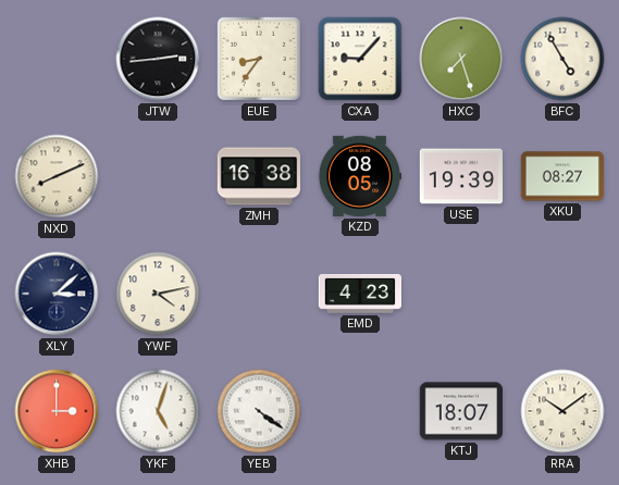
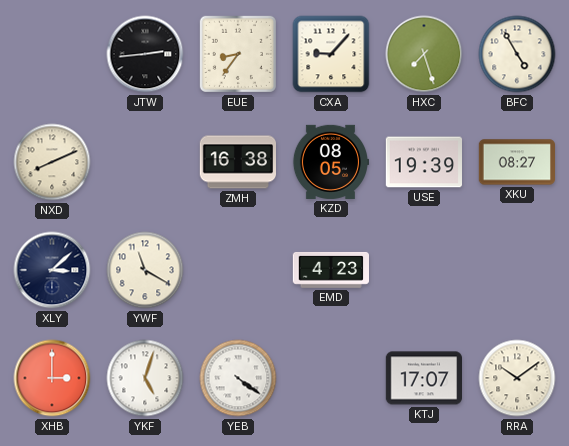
YWF: 4:13 -> 11:20 (145, 270)
KTJ: 18:07 -> 17:07 (423, 378)
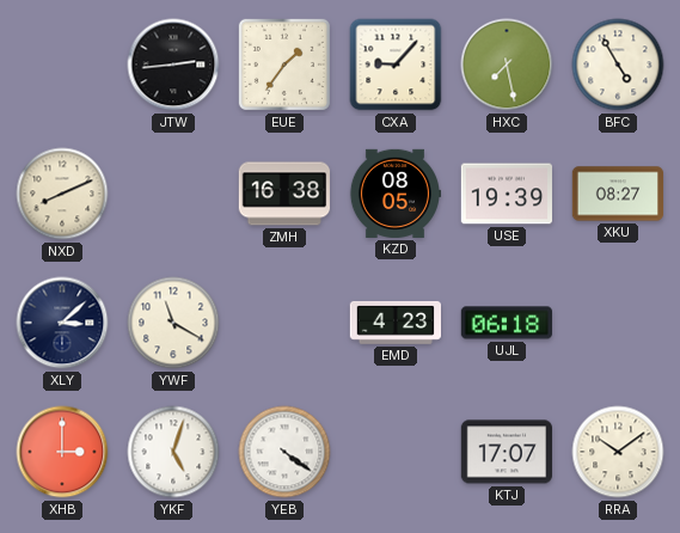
EUE: 8:36 -> 1:36 (284, 65)
HXC: 7:27 -> 7:28 (507, 65)
UJL: none -> 06:18 (506, 323)
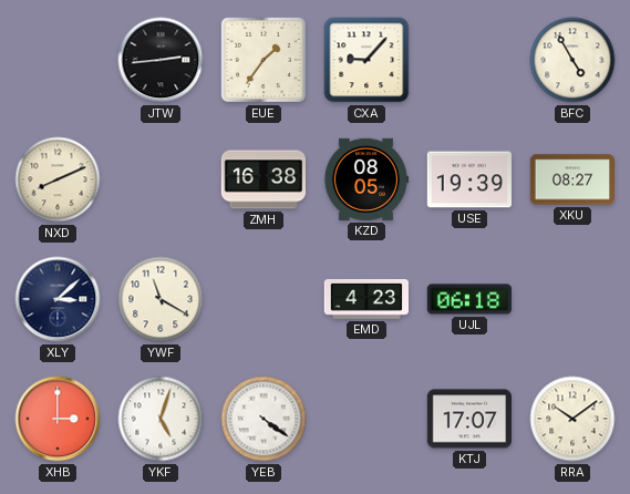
HXC: 7:28 -> none (507, 65)
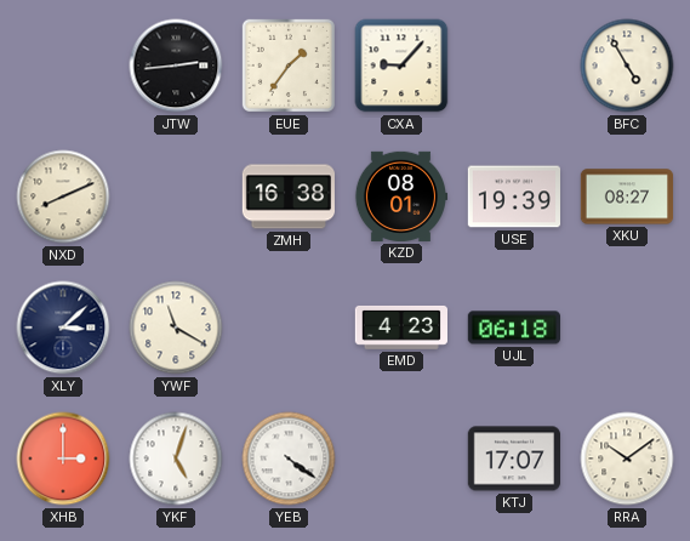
KZD: 08:05 -> 08:01 (400, 197)
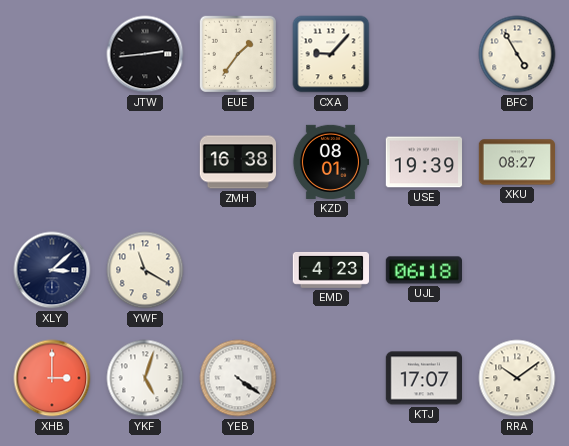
NXD: 8:11 -> none (63, 197)
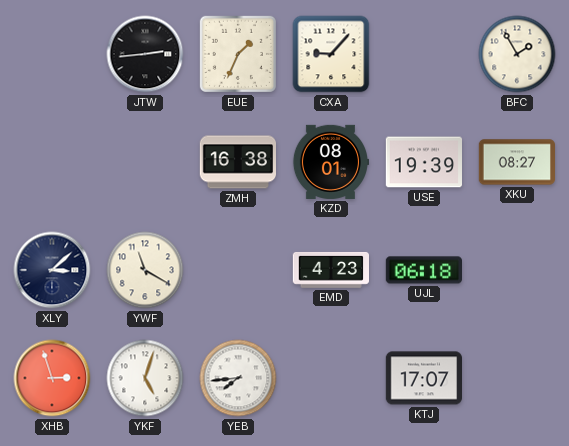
EUE: 1:36 -> 1:34 (238, 54)
BFC: 4:55 -> 1:55 (517, 54)
XHB: 3:00 -> 2:57 (52, 378)
YEB: 4:21 -> 7:44 (238, 378)
RRA: 10:09 -> none (517, 378)
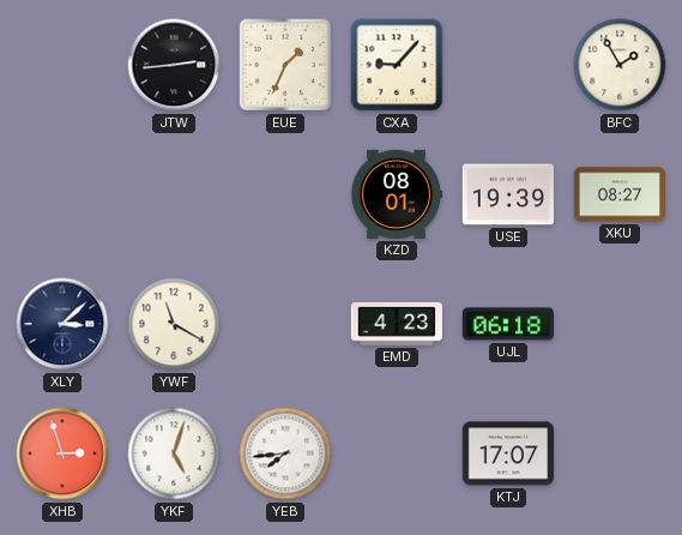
ZMH: 16:38 -> none (237, 162)
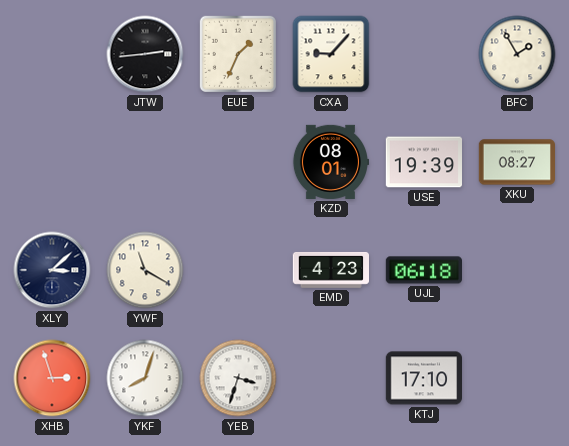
YKF: 5:03 -> 8:03 (145, 378)
YEB: 7:44 -> 3:33 (238, 378)
KTJ: 17:07 -> 17:10 (423, 378)
